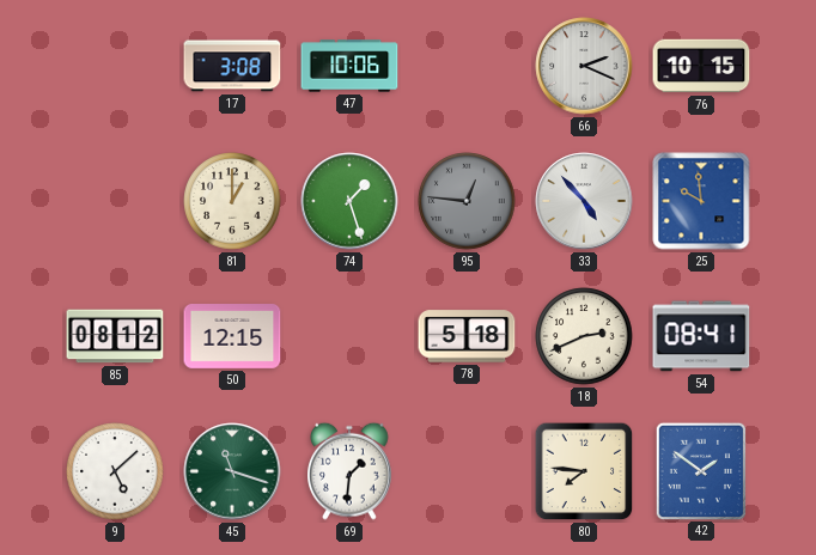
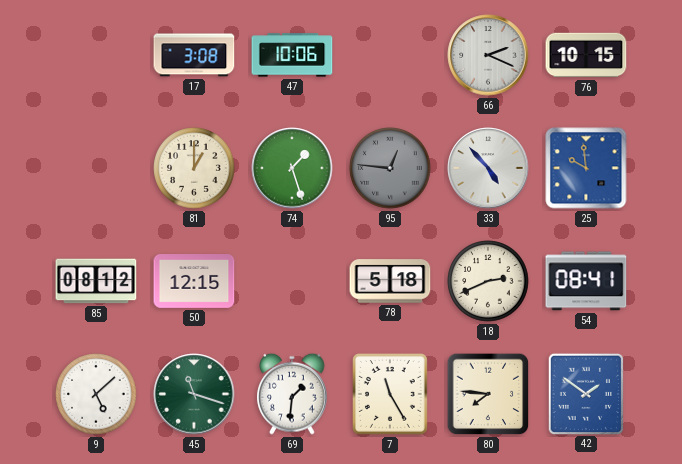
7: none -> 11:25 (391, 395)
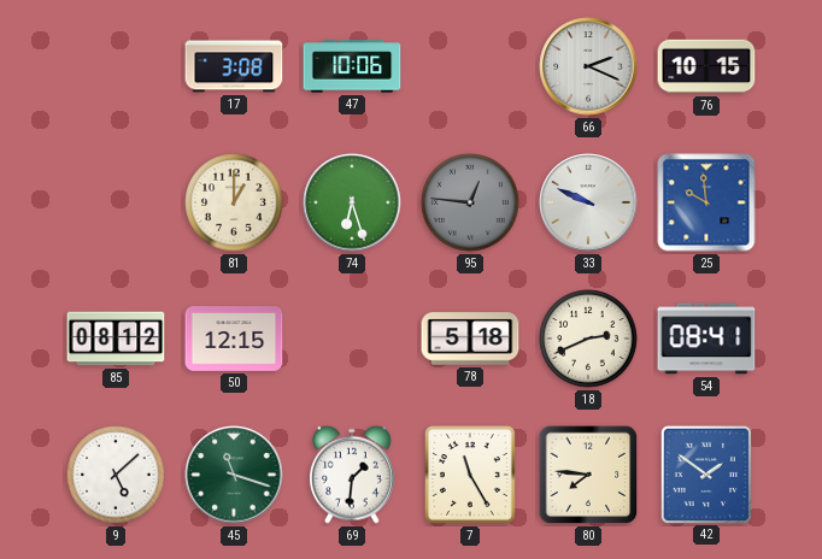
74: 1:27 -> 6:27 (352, 202)
33: 4:53 -> 9:49 (588, 202)
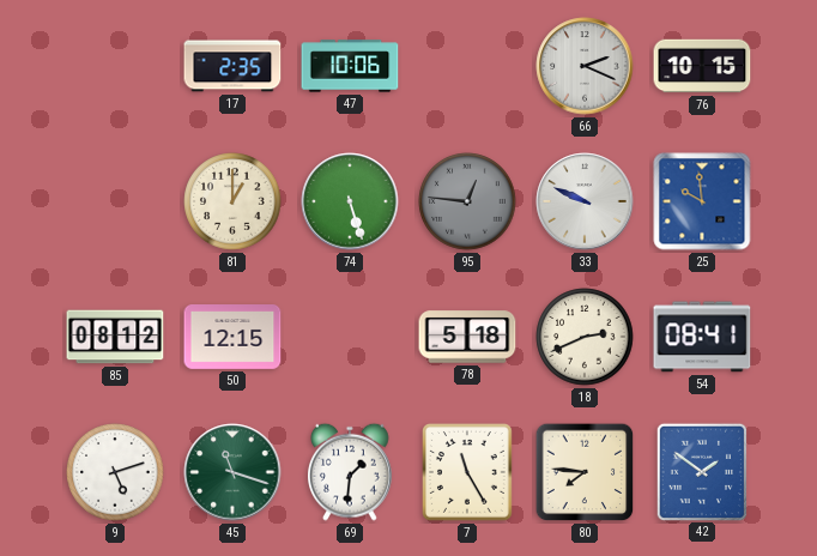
17: 3:08 -> 2:35 (232, 66)
74: 6:27 -> 5:27 (350, 201)
9: 5:08 -> 5:12 (115, 472)
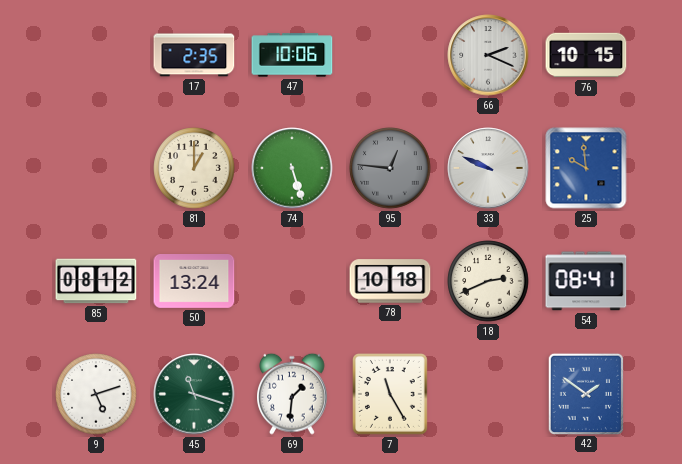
50: 12:15 -> 13:24 (194, 282)
78: 5:18 -> 10:18 (390, 281)
80: 7:46 -> none (585, 472)
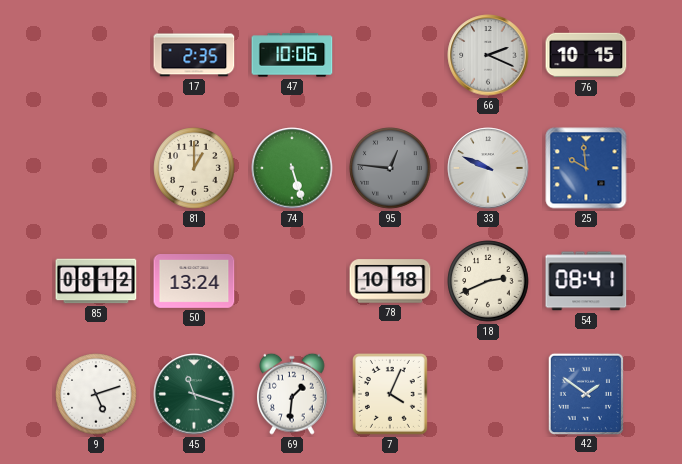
7: 11:25 -> 4:04 (391, 395)
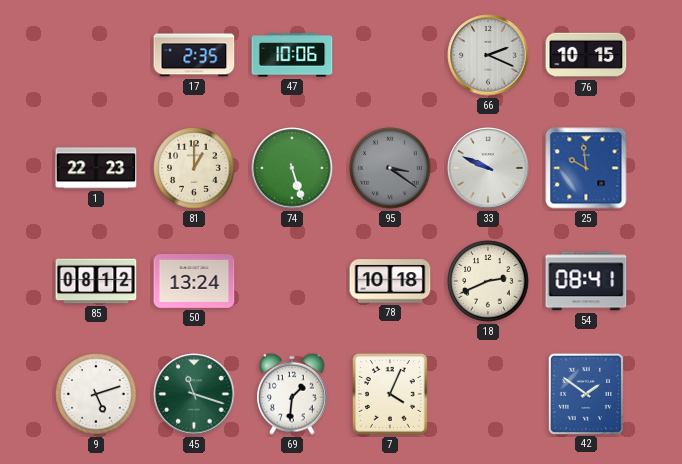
1: none -> 22:23 (96, 168)
95: 12:46 -> 3:21 (390, 168)
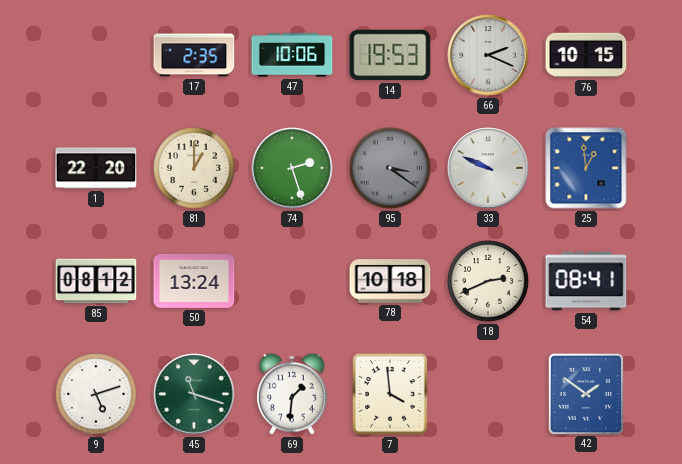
14: none -> 19:53 (390, 55)
1: 22:23 -> 22:20 (96, 168)
74: 5:27 -> 2:27 (292, 168)
25: 9:59 -> 12:59 (586, 168)
7: 4:04 -> 3:59 (391, 395)
